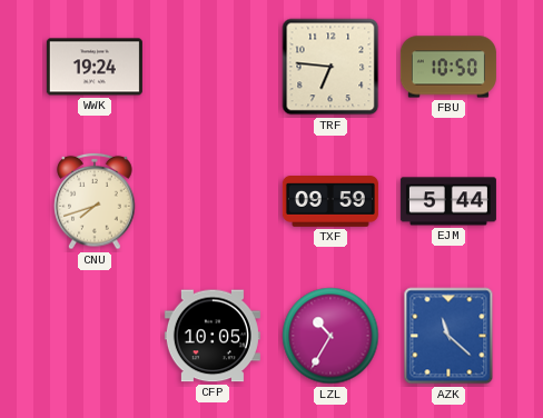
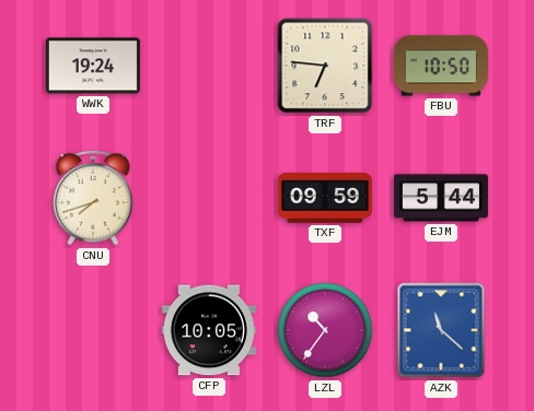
LZL: 10:35 -> 10:36 (325, 330)
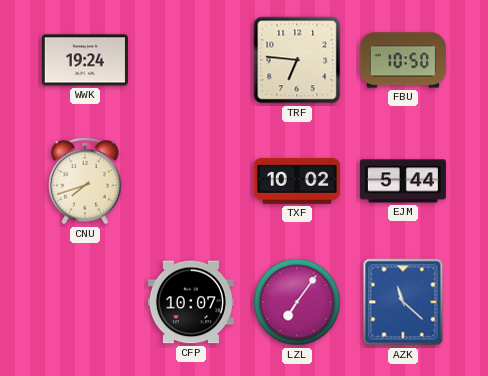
TXF: 09:59 -> 10:02 (297, 182)
CFP: 10:05 -> 10:07 (191, 302)
LZL: 10:36 -> 7:06 (297, 302)
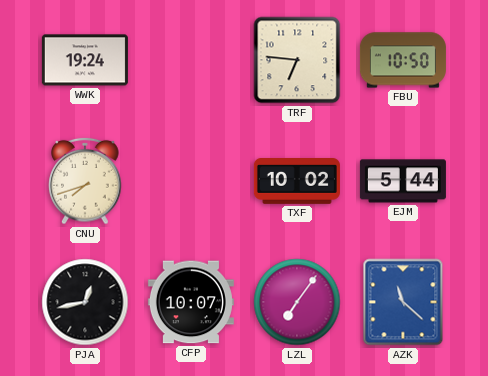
PJA: none -> 12:43 (85, 302)
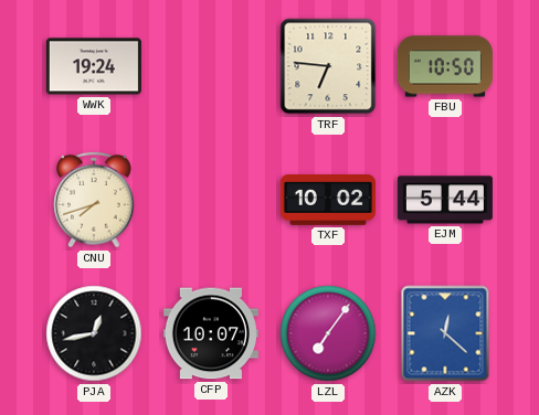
AZK: 11:22 -> 12:22 (445, 333)
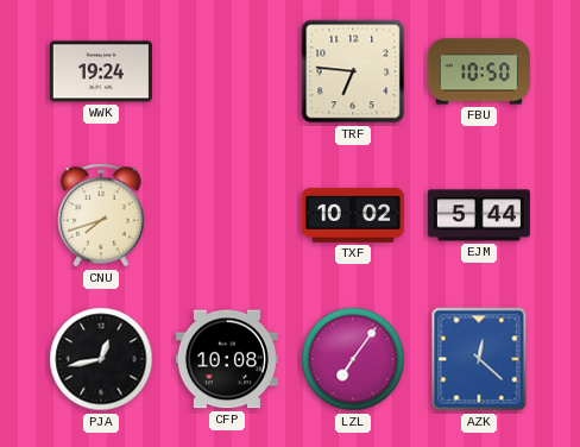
CFP: 10:07 -> 10:08 (227, 359)
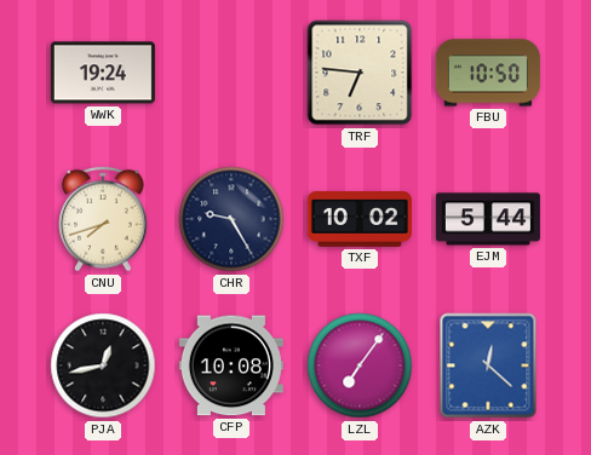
CHR: none -> 9:25 (231, 219)
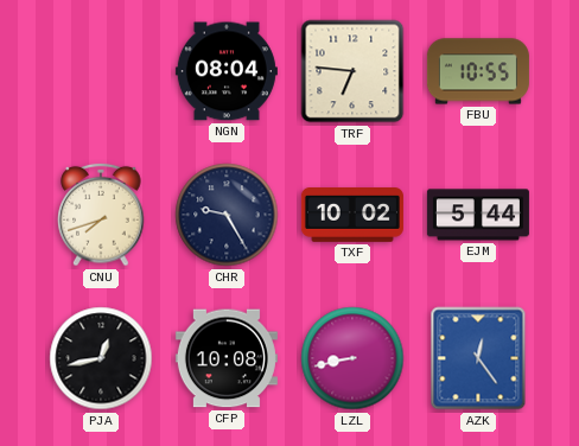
WWK: 19:24 -> none (103, 73)
NGN: none -> 08:04 (227, 71)
FBU: 10:50 -> 10:55 (478, 71)
LZL: 7:06 -> 8:43 (352, 358)
AZK: 12:22 -> 12:24 (478, 358)
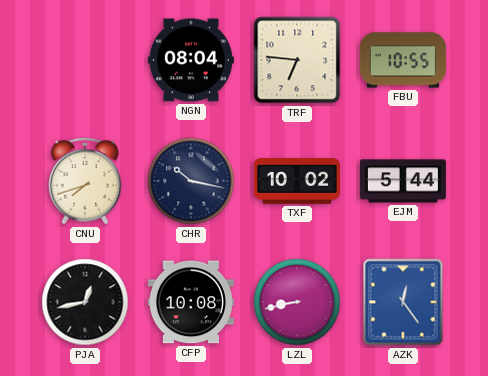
CHR: 9:25 -> 10:17 (191, 181)
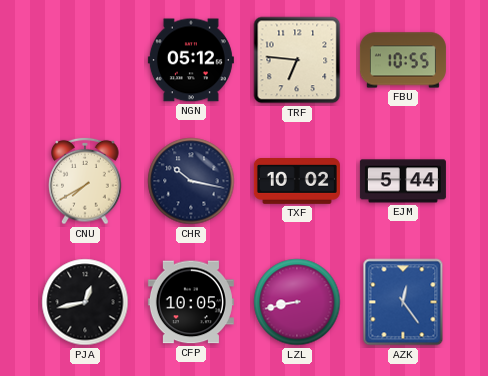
NGN: 08:04 -> 05:12 (191, 60)
CNU: 7:42 -> 7:40 (85, 181)
CFP: 10:08 -> 10:05 (191, 302)
